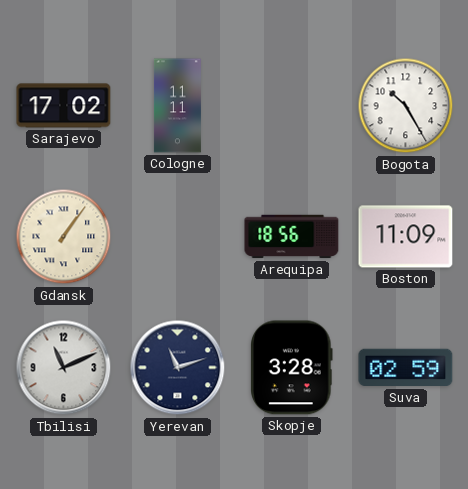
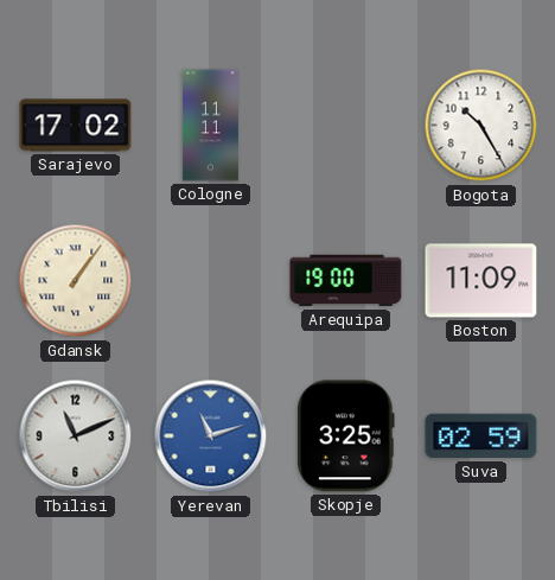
Arequipa: 18:56 -> 19:00 (346, 281)
Yerevan dial: navy -> blue (211, 436)
Skopje: 3:28 -> 3:25 (346, 436)
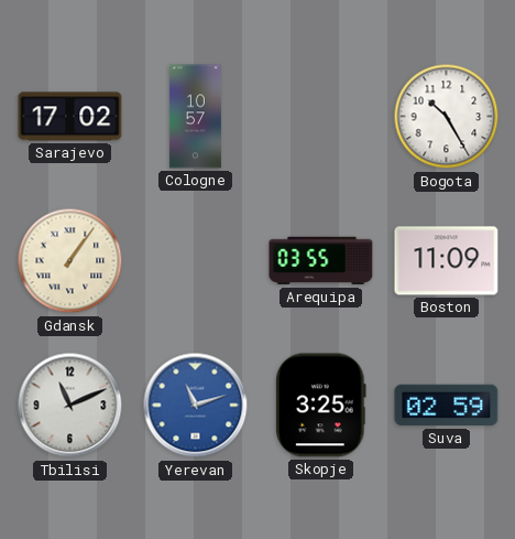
Cologne: 11:11 -> 10:57 (195, 117)
Arequipa: 19:00 -> 03:55 (321, 261)
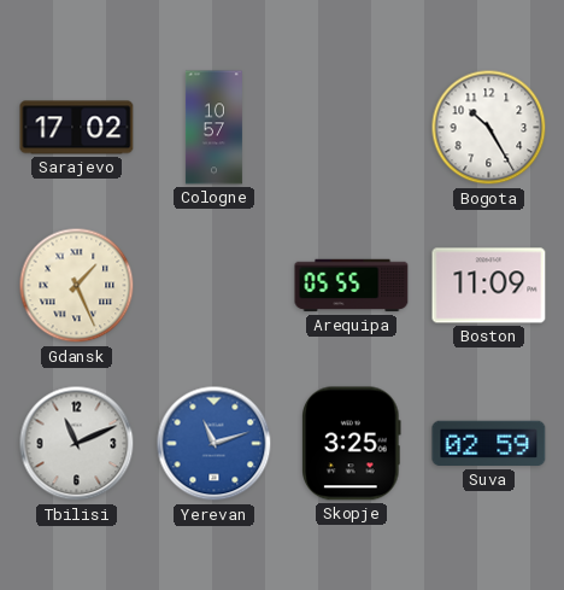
Gdansk: 1:06 -> 1:26 (77, 286)
Arequipa: 03:55 -> 05:55 (352, 286)
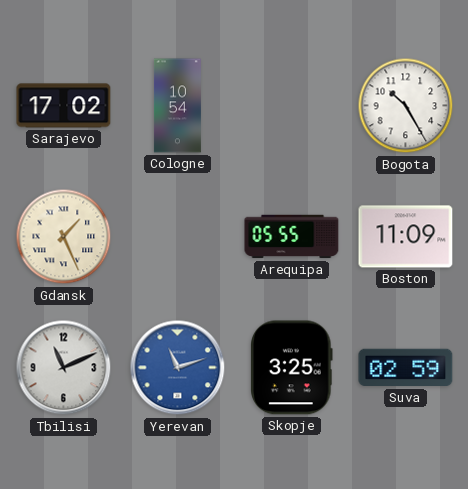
Cologne: 10:57 -> 10:54 (177, 106)
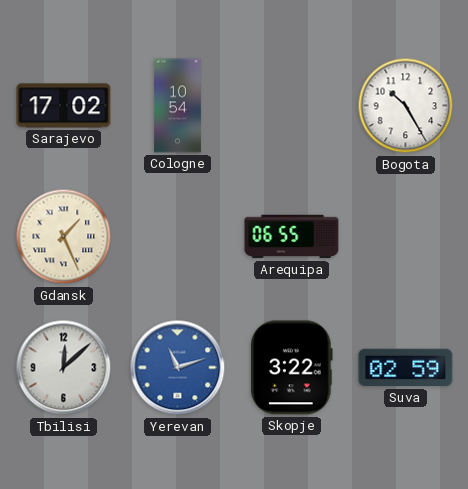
Arequipa: 05:55 -> 06:55 (292, 237)
Boston: 11:09 -> none (406, 237)
Tbilisi: 11:11 -> 12:08 (64, 368)
Skopje: 3:25 -> 3:22 (292, 368)
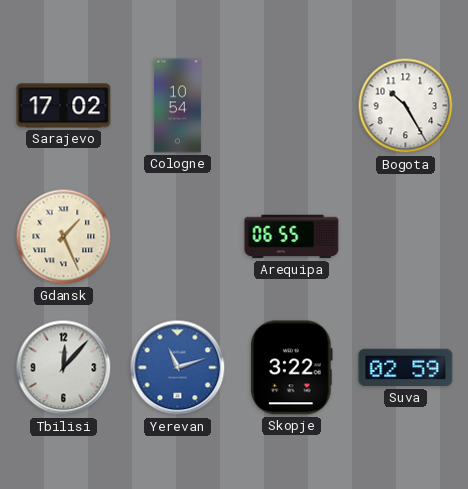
Tbilisi: 12:08 -> 12:07 (64, 368)
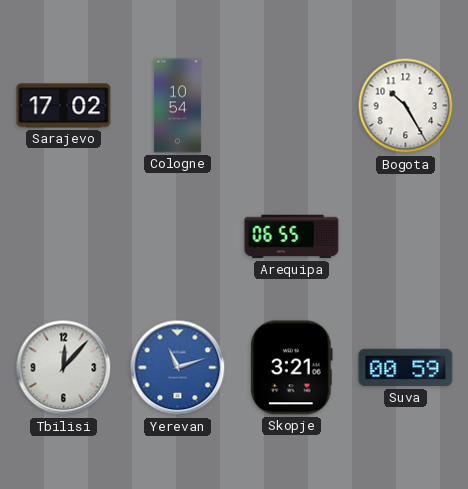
Gdansk: 1:26 -> none (64, 237)
Skopje: 3:22 -> 3:21 (292, 368)
Suva: 02:59 -> 00:59 (406, 368)
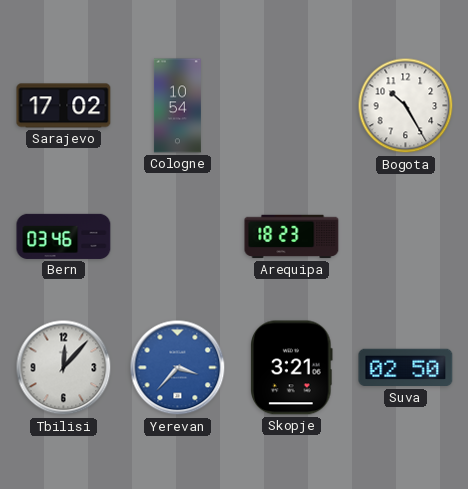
Bern: none -> 03:46 (64, 236)
Arequipa: 06:55 -> 18:23 (292, 237)
Yerevan: 11:12 -> 3:37 (178, 368)
Suva: 00:59 -> 02:50 (406, 368)
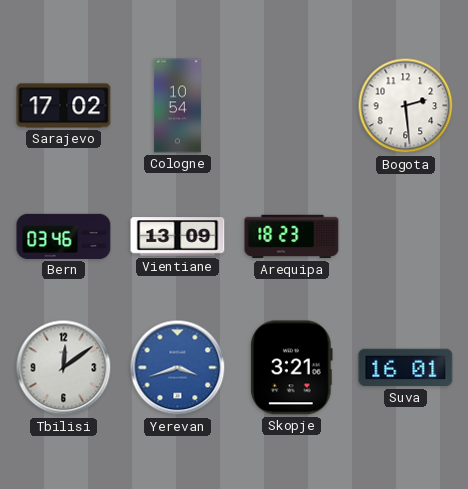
Bogota: 10:25 -> 2:29 (406, 106)
Vientiane: none -> 13:09 (178, 237)
Tbilisi: 12:07 -> 12:09 (64, 368)
Yerevan: 3:37 -> 3:42 (178, 368)
Suva: 02:50 -> 16:01 (406, 368)
